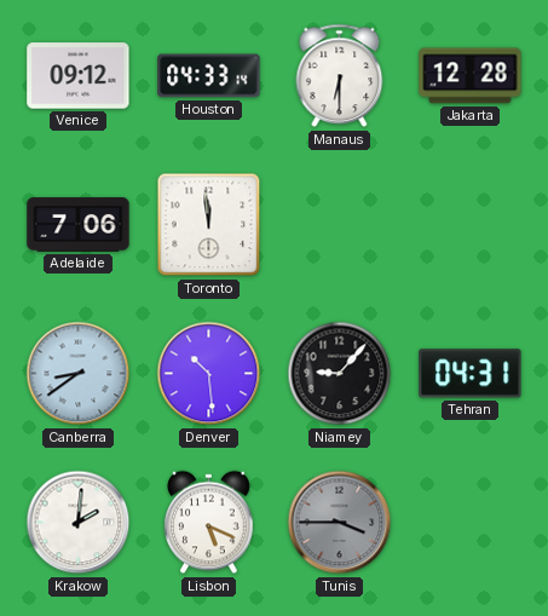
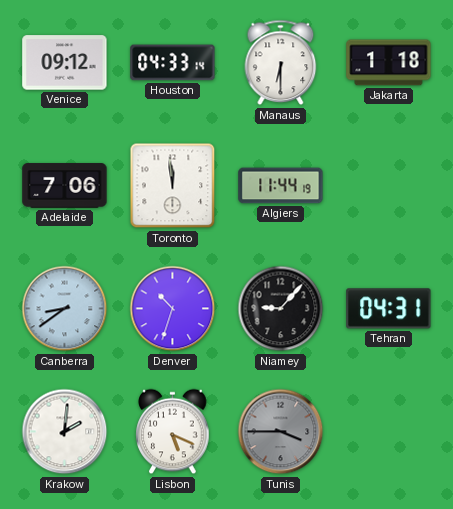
Jakarta: 12:28 -> 1:18 (389, 63)
Algiers: none -> 11:44 (281, 186)
Denver: 10:29 -> 10:33 (173, 309)
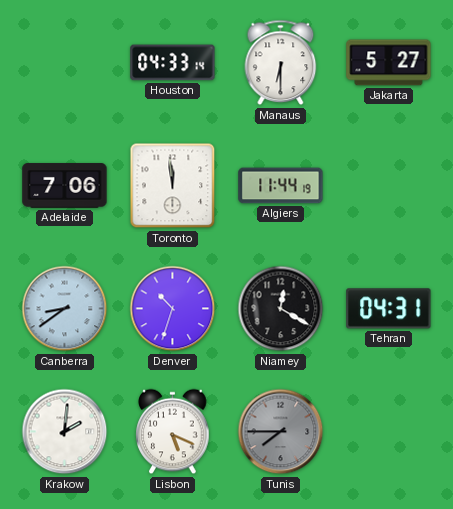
Venice: 09:12 -> none (65, 63)
Jakarta: 1:18 -> 5:27 (389, 63)
Niamey: 9:07 -> 12:20 (281, 309)
Tunis: 3:45 -> 7:45 (281, 432)
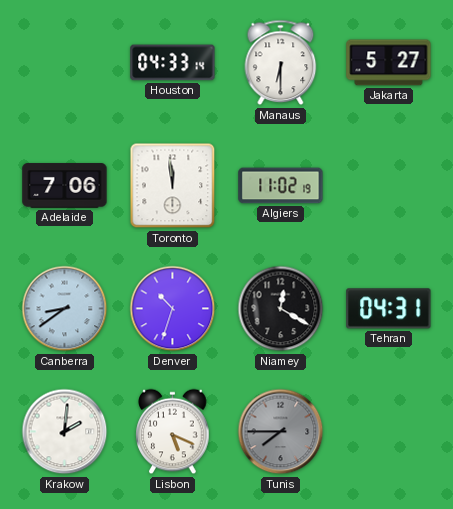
Algiers: 11:44 -> 11:02 (281, 186)
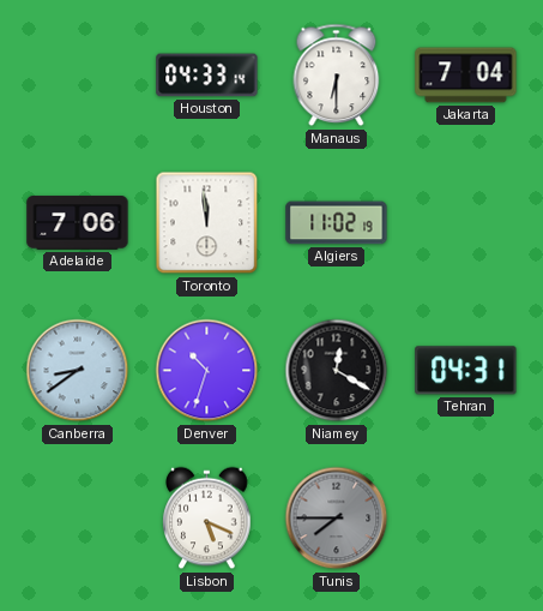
Jakarta: 5:27 -> 7:04 (466, 76)
Krakow: 2:01 -> none (65, 432)
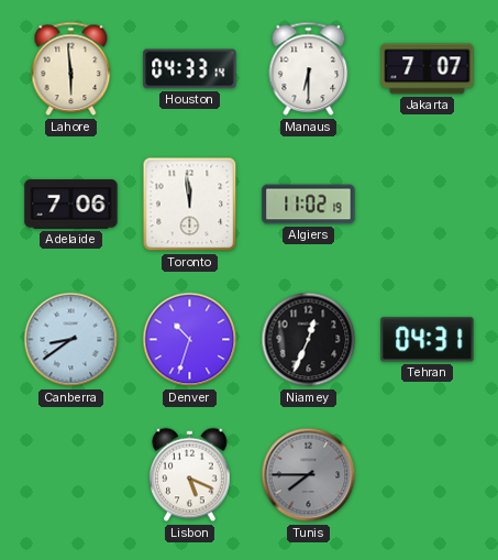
Lahore: none -> 5:59 (71, 69)
Jakarta: 7:04 -> 7:07 (428, 69)
Niamey: 12:20 -> 12:34 (309, 340)
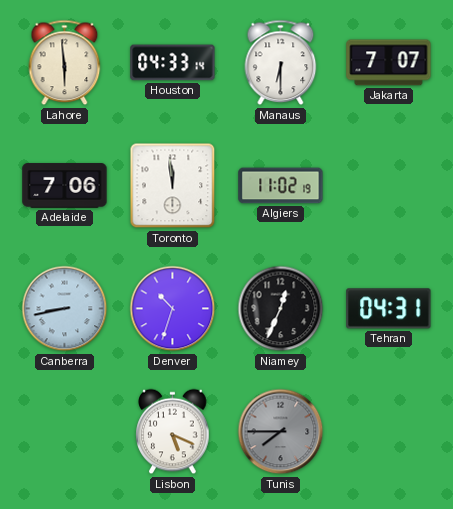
Canberra: 8:39 -> 8:43 (65, 309)
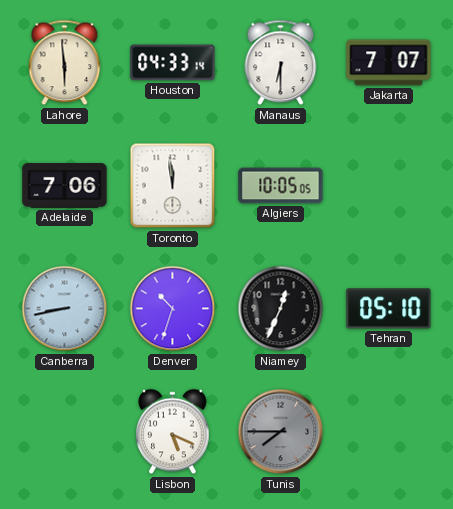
Algiers: 11:02 -> 10:05 (281, 186)
Tehran: 04:31 -> 05:10 (389, 309)
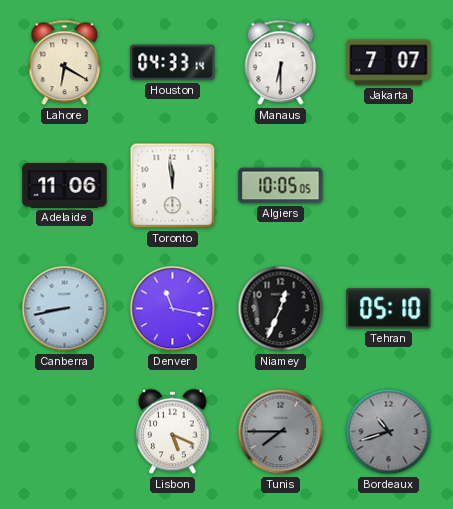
Lahore: 5:59 -> 6:20 (65, 63)
Adelaide: 7:06 -> 11:06 (65, 186)
Denver: 10:33 -> 11:17 (173, 309)
Bordeaux: none -> 10:42 (389, 432)
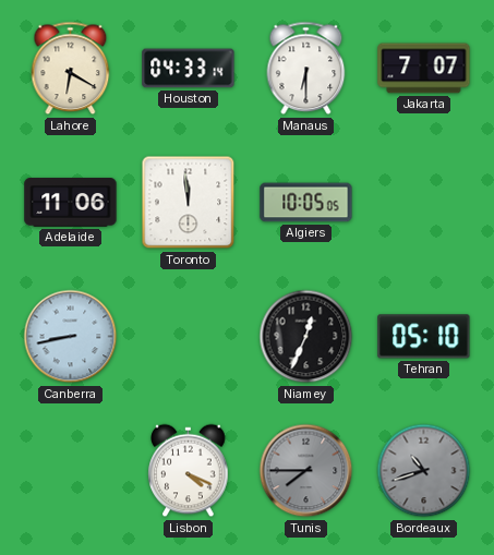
Denver: 11:17 -> none (173, 309)
Lisbon: 5:19 -> 4:19 (189, 471)
